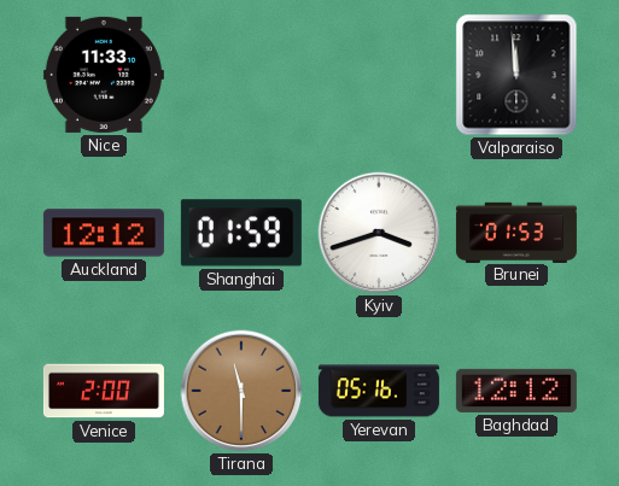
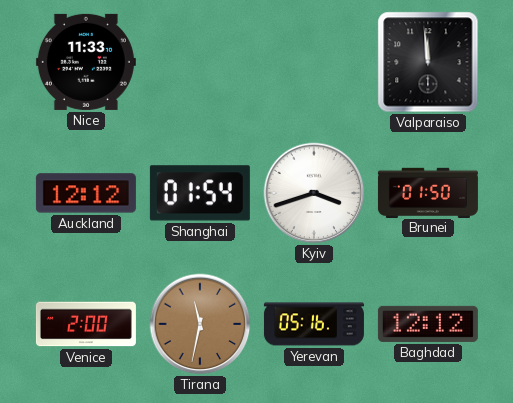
Shanghai: 01:59 -> 01:54 (200, 193)
Brunei: 01:53 -> 01:50 (428, 192)
Tirana: 11:30 -> 11:32 (200, 324)
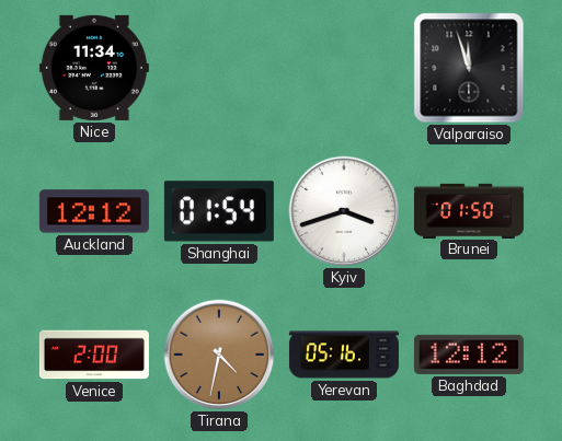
Nice: 11:33 -> 11:34 (94, 68)
Valparaiso: 11:59 -> 11:57 (469, 68)
Tirana: 11:32 -> 4:32 (219, 355)
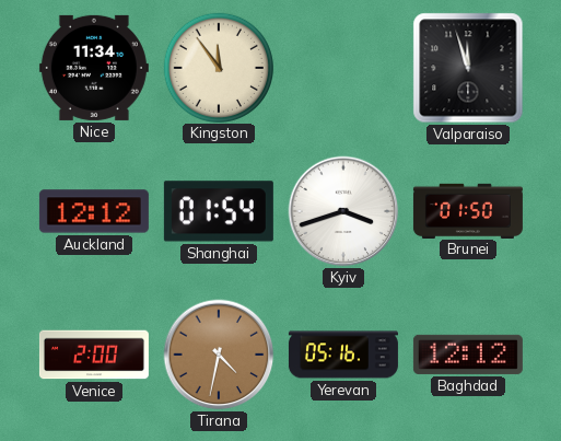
Kingston: none -> 11:54 (218, 67)
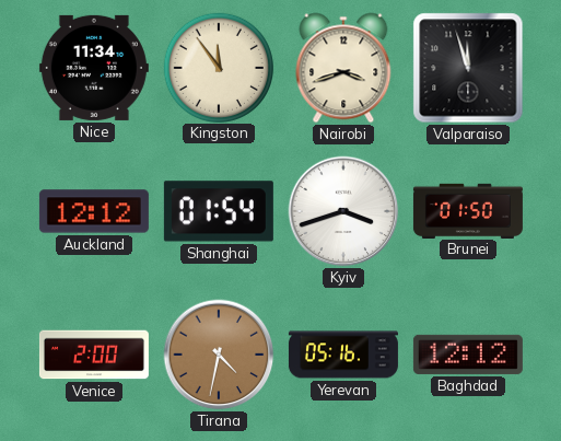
Nairobi: none -> 3:42 (343, 68)
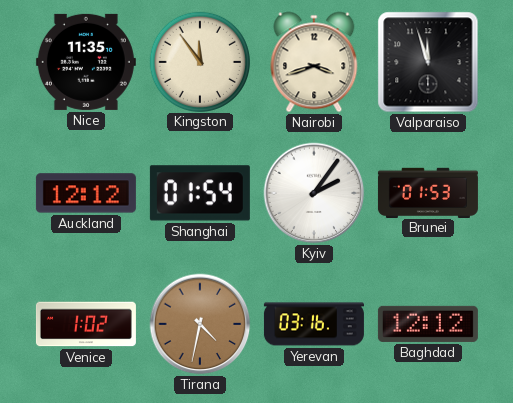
Nice: 11:34 -> 11:35 (86, 62)
Kyiv: 3:42 -> 2:06 (314, 193)
Brunei: 01:50 -> 01:53 (428, 192)
Venice: 2:00 -> 1:02 (86, 324)
Yerevan: 05:16 -> 03:16 (314, 324)
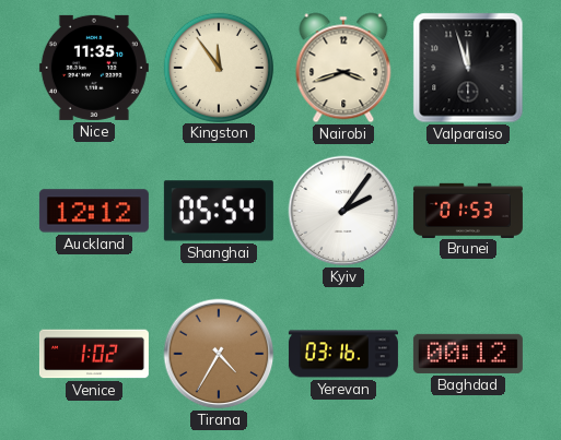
Shanghai: 01:54 -> 05:54 (219, 211)
Tirana: 4:32 -> 4:35 (219, 354)
Baghdad: 12:12 -> 00:12 (468, 354)
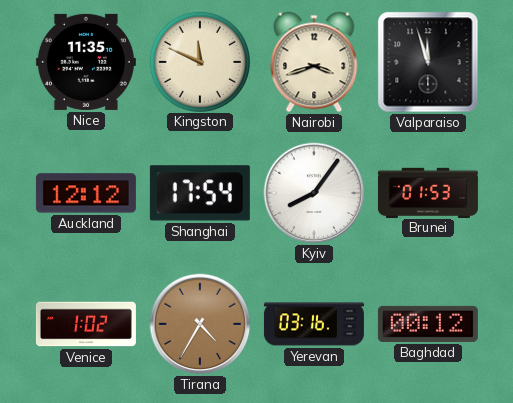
Kingston: 11:54 -> 11:49 (199, 61)
Shanghai: 05:54 -> 17:54 (200, 193)
Kyiv: 2:06 -> 8:06 (314, 193)
